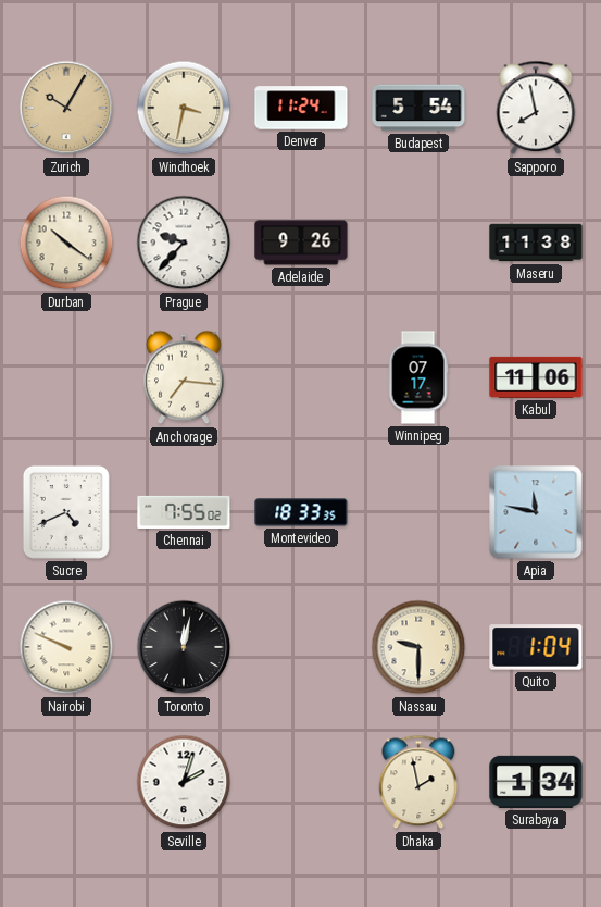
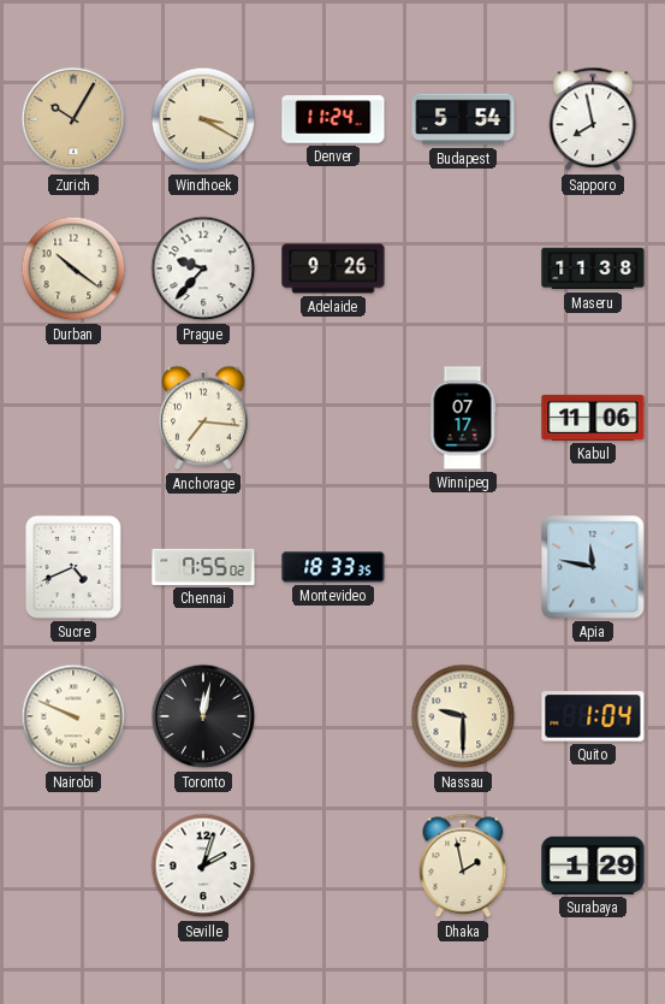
Windhoek: 3:32 -> 3:20 (203, 119)
Surabaya: 1:34 -> 1:29 (593, 866)
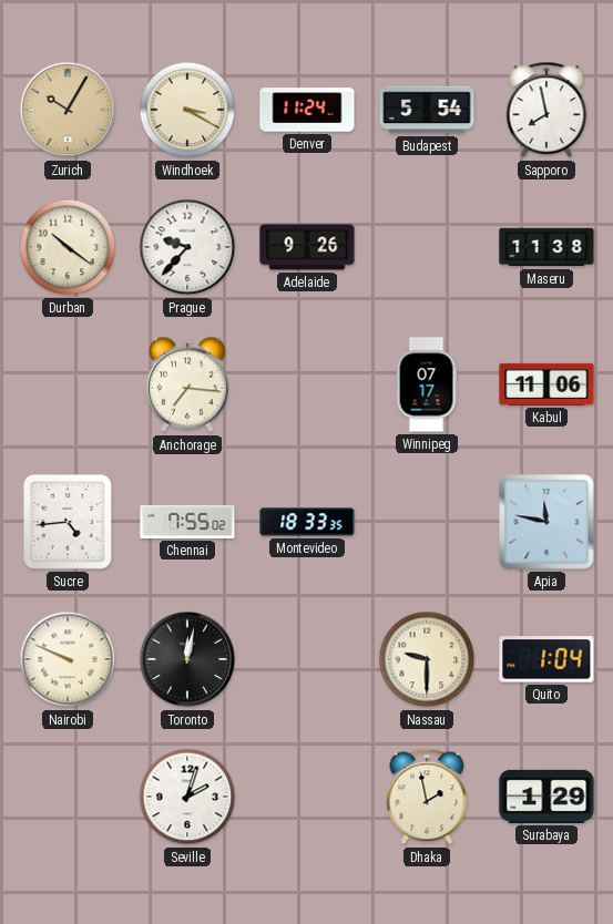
Sucre: 4:41 -> 4:44 (68, 522)
